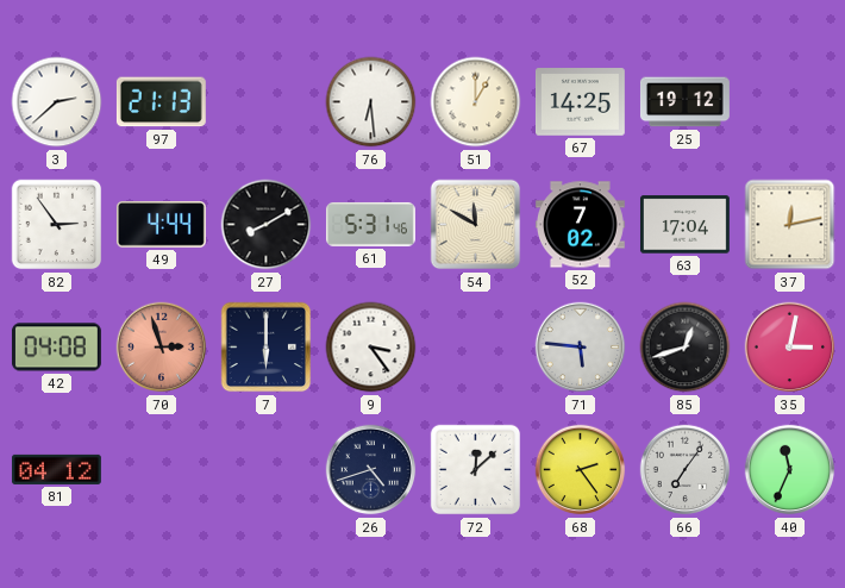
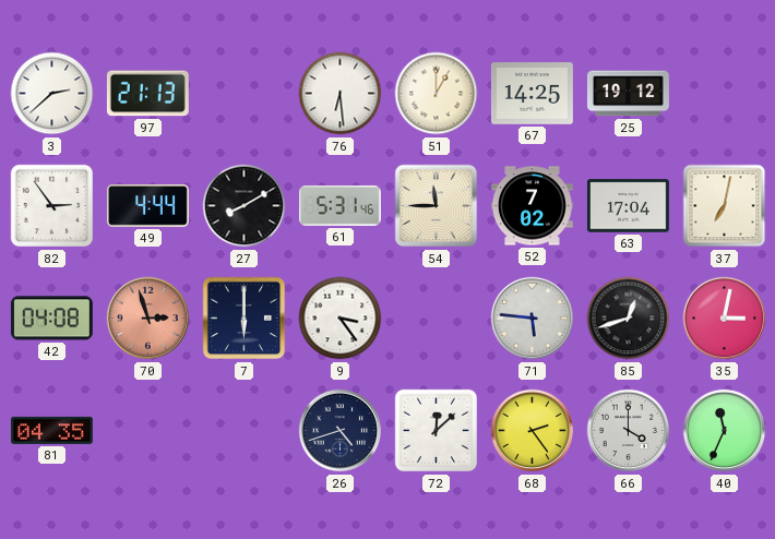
54: 11:50 -> 11:45 (437, 206)
37: 12:13 -> 7:02 (725, 206)
81: 04:12 -> 04:35 (51, 430)
66: 7:06 -> 4:00 (629, 431)
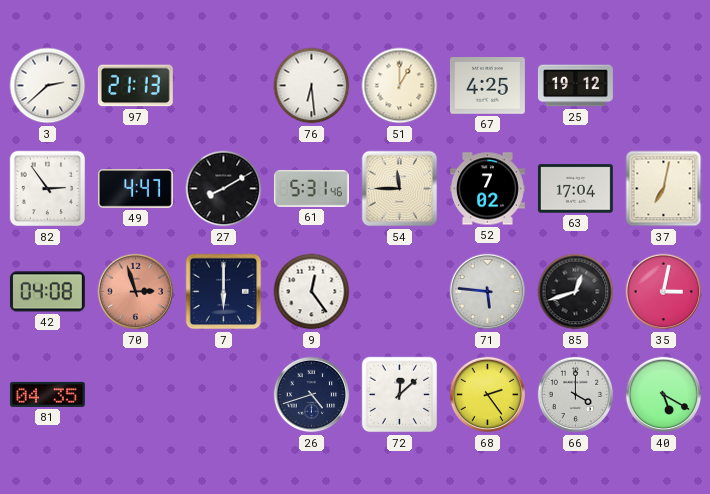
67: 14:25 -> 4:25 (487, 86)
49: 4:44 -> 4:47 (135, 189)
9: 3:24 -> 12:24 (312, 292)
40: 11:34 -> 5:20 (664, 395)
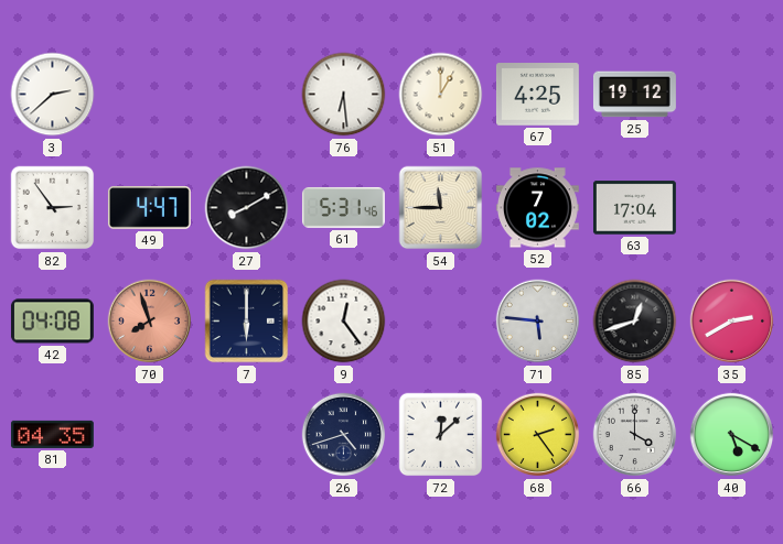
97: 21:13 -> none (135, 86)
37: 7:02 -> none (664, 189)
70: 2:57 -> 7:57 (150, 322)
35: 3:02 -> 2:40 (732, 322)
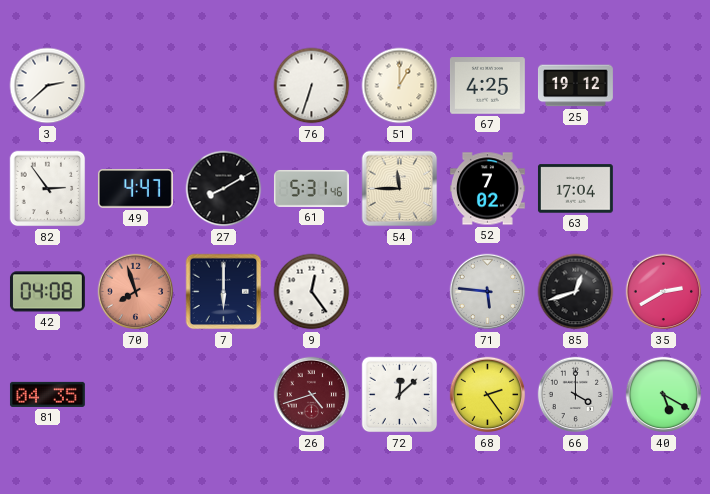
76: 6:29 -> 6:33 (312, 86)
26 dial: navy -> burgundy (312, 395)
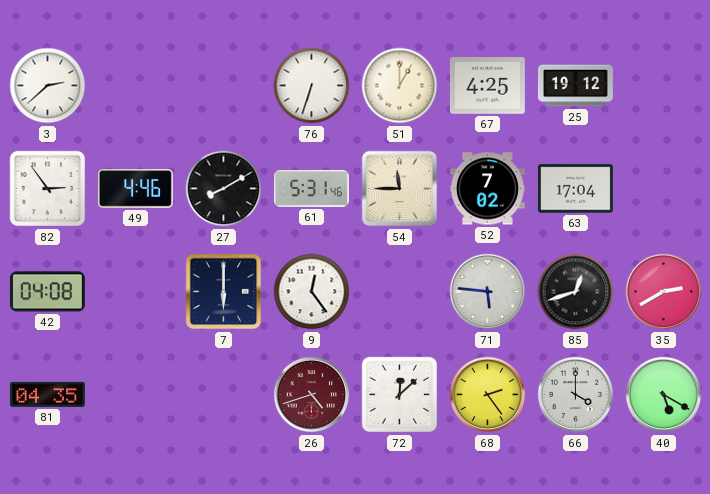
49: 4:47 -> 4:46 (135, 189)
70: 7:57 -> none (136, 292)
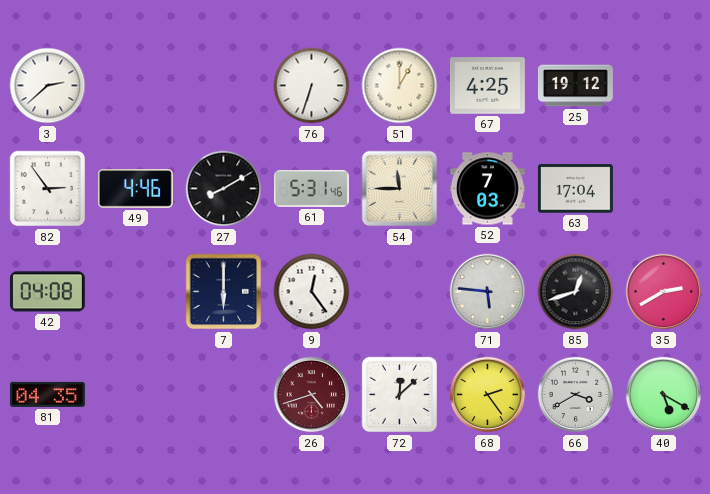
52: 7:02 -> 7:03 (487, 189)
66: 4:00 -> 3:40 (576, 395)
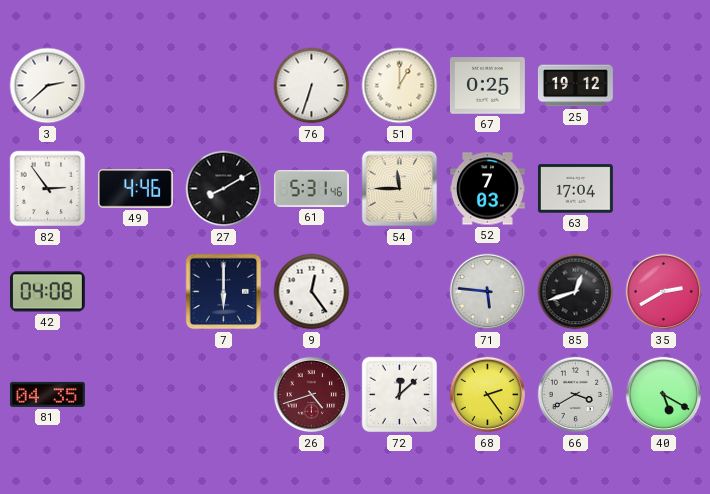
67: 4:25 -> 0:25 (487, 86)
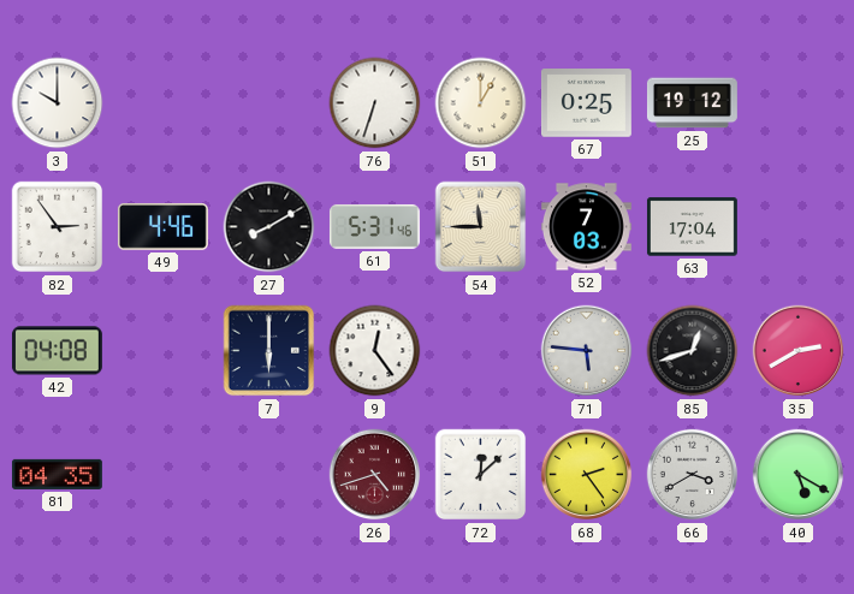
3: 2:38 -> 10:00 (58, 103)
